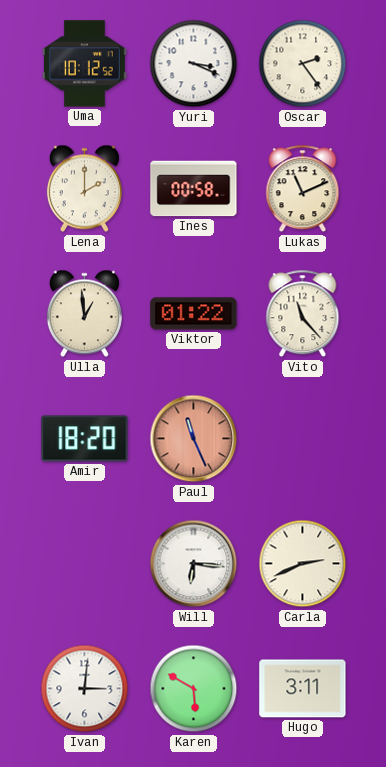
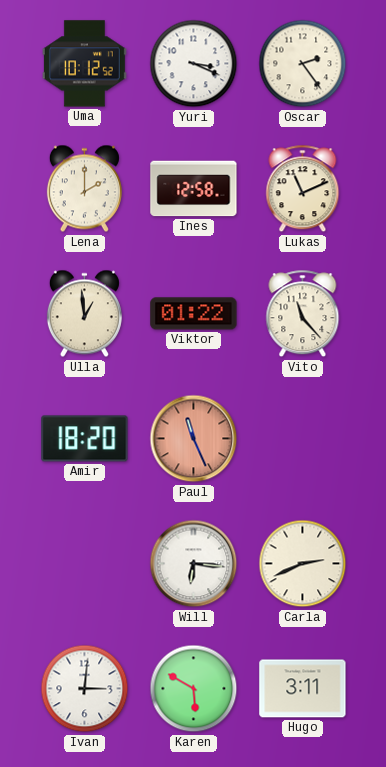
Ines: 00:58 -> 12:58 (194, 189)
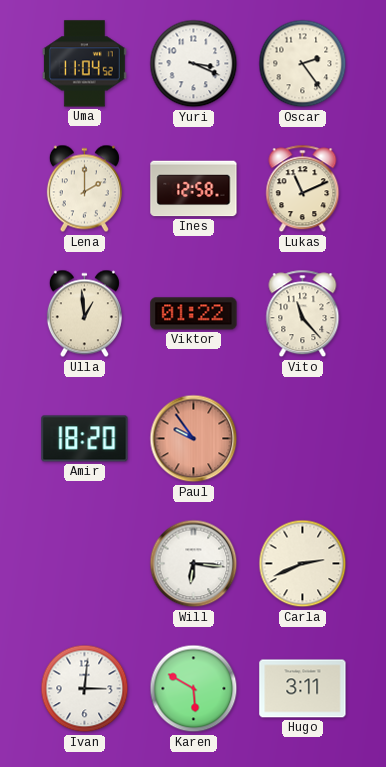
Uma: 10:12 -> 11:04 (84, 64)
Paul: 11:26 -> 9:54 (194, 439)
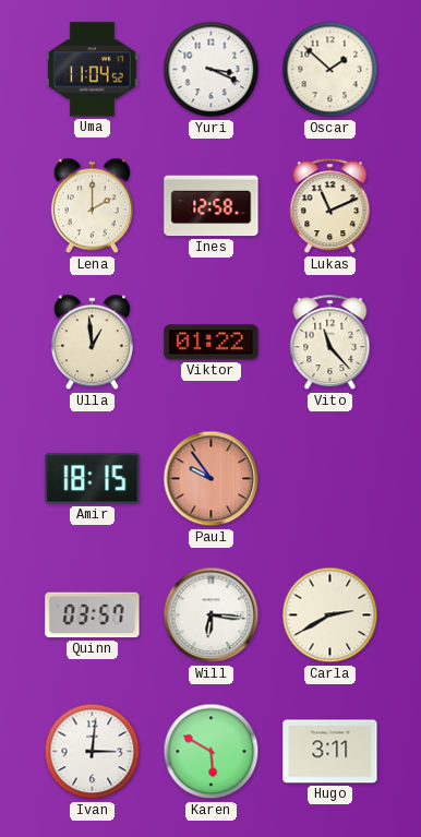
Oscar: 2:24 -> 1:52 (330, 70)
Amir: 18:20 -> 18:15 (93, 479)
Quinn: none -> 03:57 (93, 615)
Carla: 2:41 -> 2:40 (330, 615)
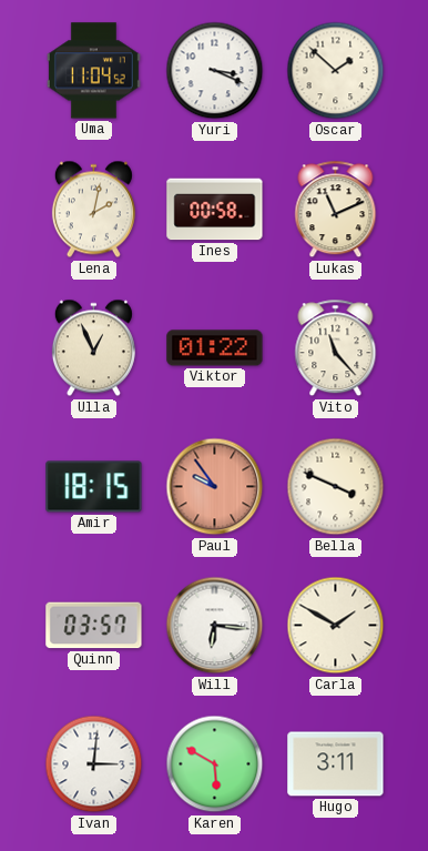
Lena: 2:00 -> 2:02 (93, 210)
Ines: 12:58 -> 00:58 (215, 210)
Ulla: 12:59 -> 12:56 (93, 348)
Bella: none -> 3:49 (336, 487)
Carla: 2:40 -> 1:50 (336, 626)
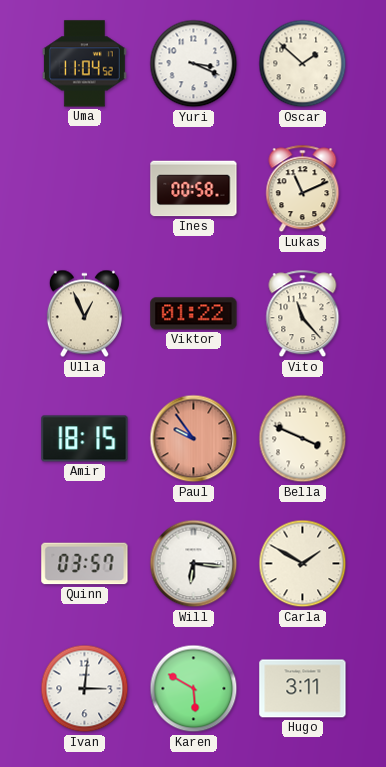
Lena: 2:02 -> none (93, 210)
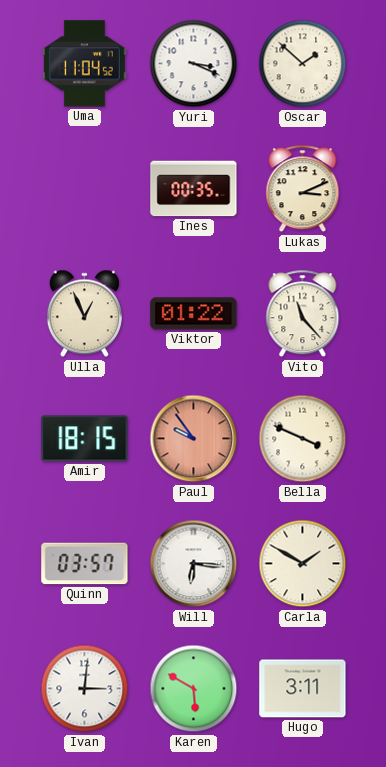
Ines: 00:58 -> 00:35 (194, 189)
Lukas: 11:11 -> 3:11 (303, 189)
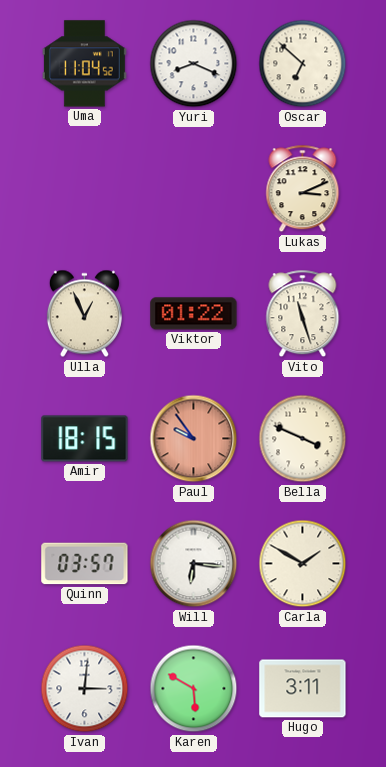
Yuri: 3:19 -> 8:19 (194, 64)
Oscar: 1:52 -> 6:52 (303, 64)
Ines: 00:35 -> none (194, 189)
Vito: 11:23 -> 11:27 (303, 314)
